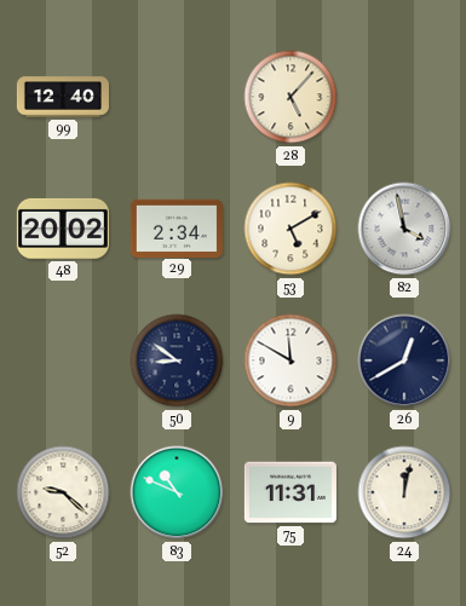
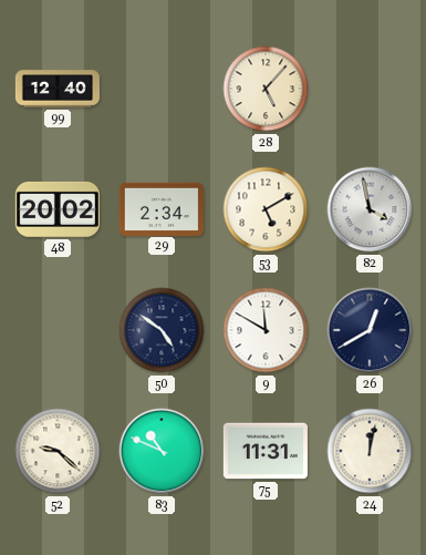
50: 8:51 -> 4:51 (162, 330)
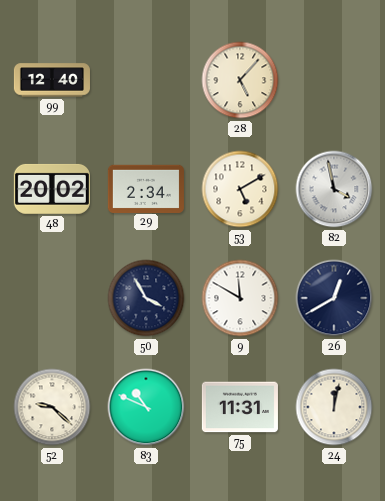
50: 4:51 -> 3:55 (146, 298)
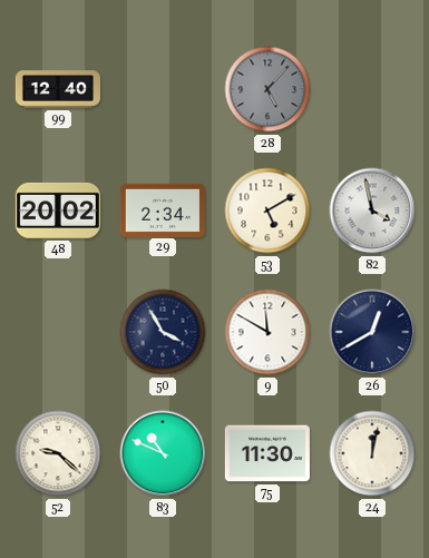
28 dial: cream -> grey (267, 89)
75: 11:31 -> 11:30 (267, 453)
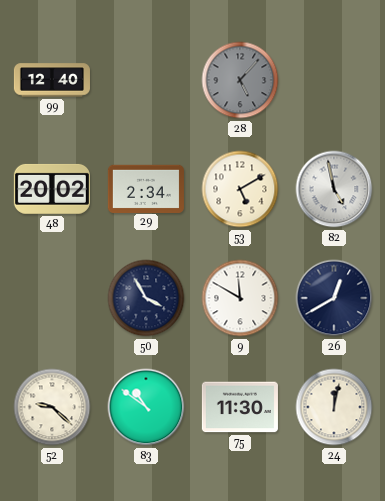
82: 3:58 -> 4:58 (334, 189)
83: 10:49 -> 10:51 (146, 407)
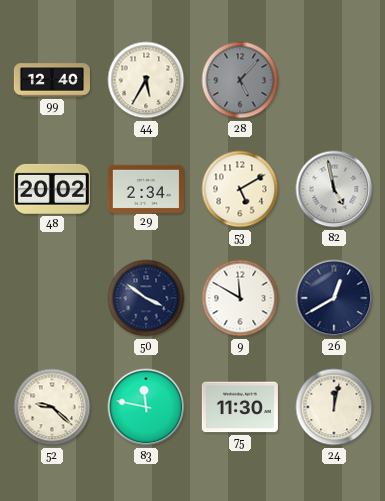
44: none -> 5:35 (146, 80)
50: 3:55 -> 3:51 (146, 298)
83: 10:51 -> 11:47 (146, 407)
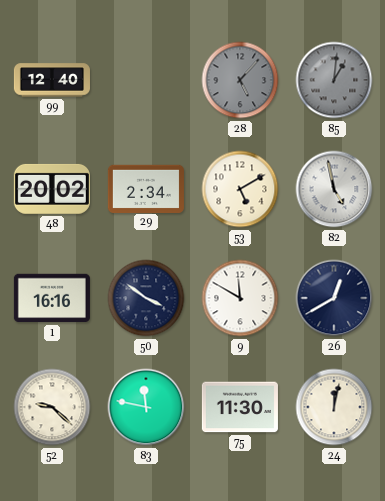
44: 5:35 -> none (146, 80)
85: none -> 1:01 (334, 80)
1: none -> 16:16 (52, 298)
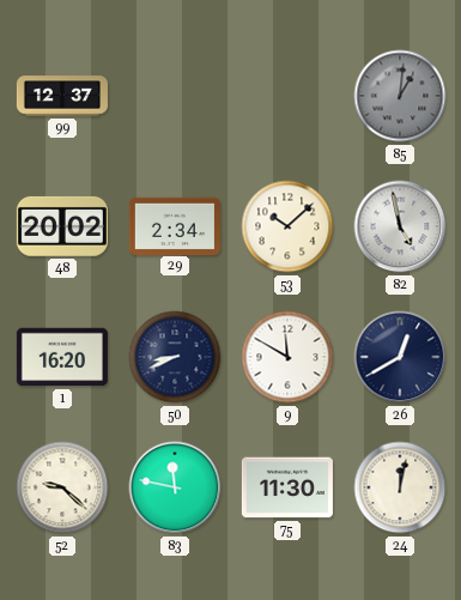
99: 12:40 -> 12:37 (62, 96)
28: 5:07 -> none (240, 80)
53: 5:10 -> 10:08 (287, 226)
1: 16:16 -> 16:20 (62, 357)
50: 3:51 -> 8:41 (175, 357)
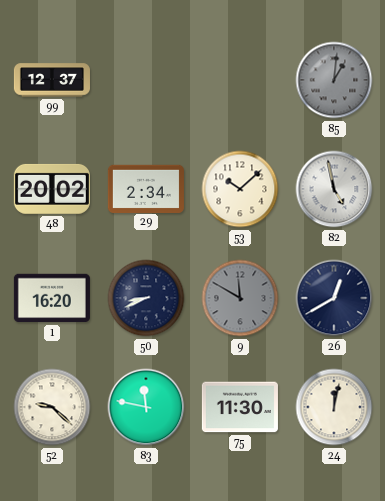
9 dial: white -> grey (240, 298)
